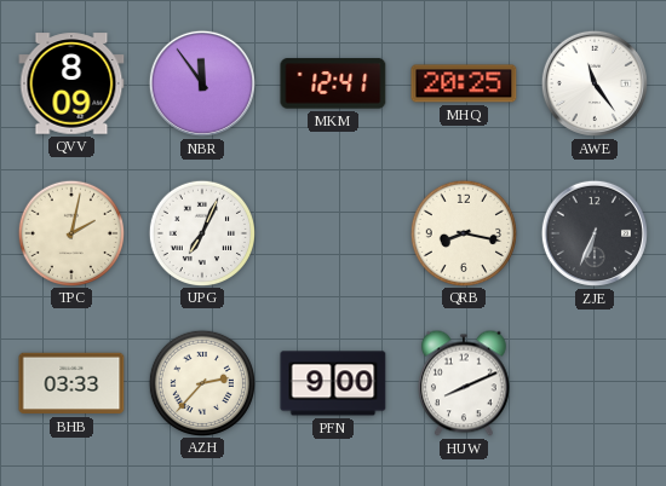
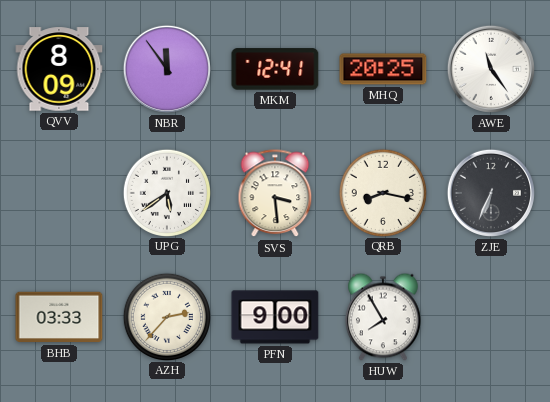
TPC: 2:02 -> none (70, 232)
UPG: 7:04 -> 5:39 (166, 192)
SVS: none -> 3:29 (275, 194)
HUW: 8:11 -> 7:55 (384, 317)
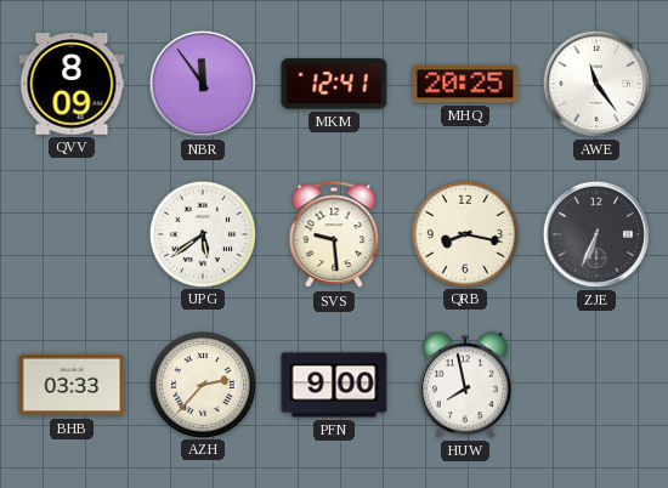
SVS: 3:29 -> 9:29 (334, 236)
HUW: 7:55 -> 7:58 (466, 385)
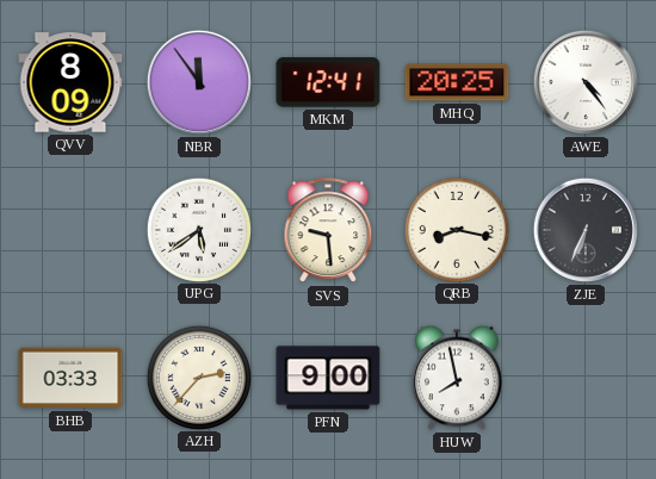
AWE: 11:24 -> 4:24 (586, 82)
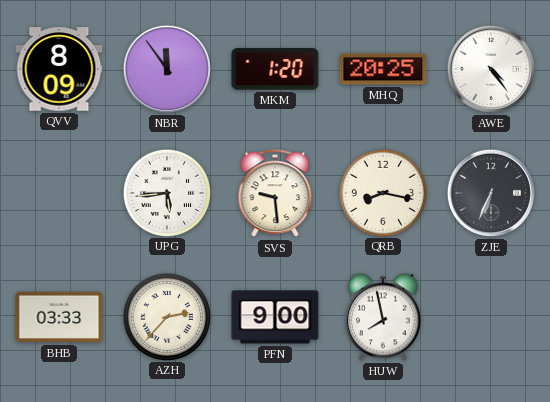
MKM: 12:41 -> 1:20 (275, 69)
UPG: 5:39 -> 5:44 (166, 192)
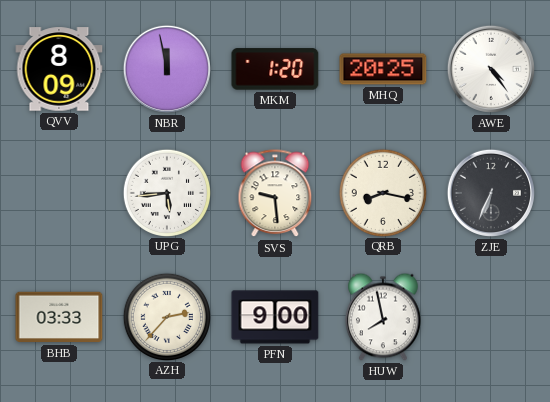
NBR: 11:54 -> 11:58 (167, 69)
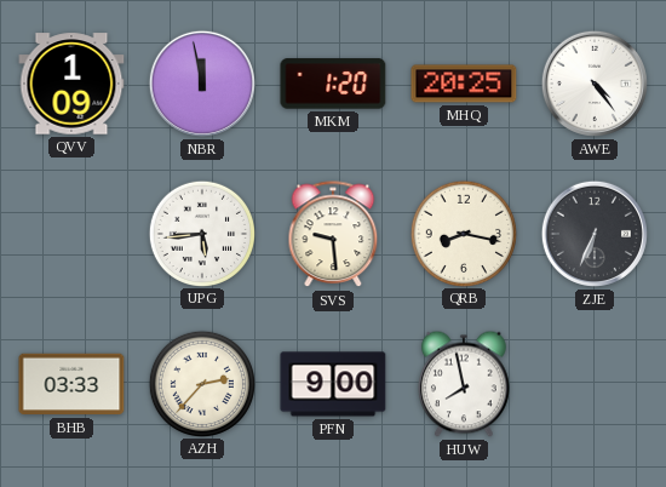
QVV: 8:09 -> 1:09 (71, 84)
